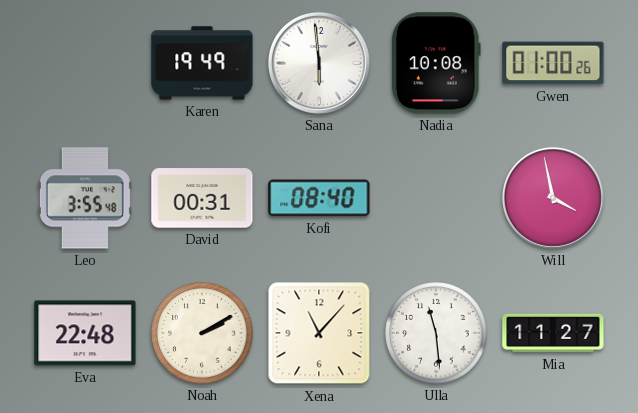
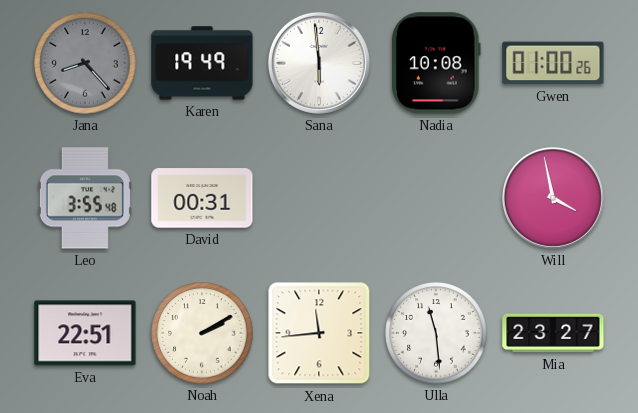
Jana: none -> 8:23 (85, 63)
Kofi: 08:40 -> none (319, 198)
Eva: 22:48 -> 22:51 (85, 333)
Xena: 11:07 -> 11:44 (319, 333)
Mia: 11:27 -> 23:27 (553, 333)
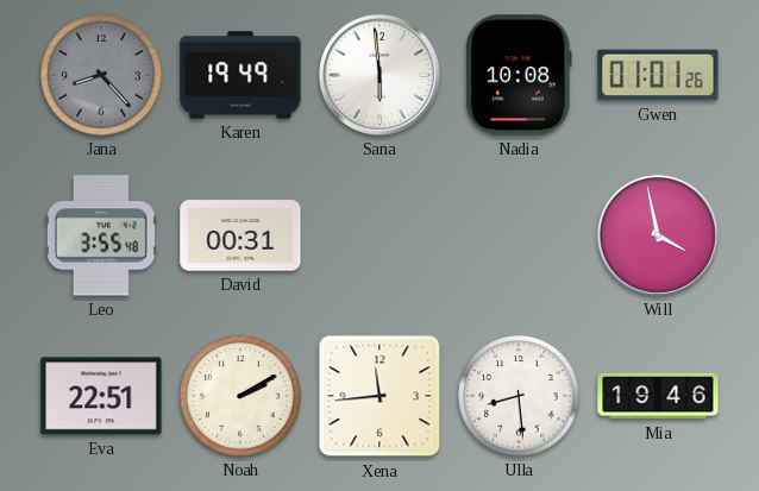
Gwen: 01:00 -> 01:01 (658, 75)
Ulla: 11:29 -> 8:29 (519, 396)
Mia: 23:27 -> 19:46 (658, 396)
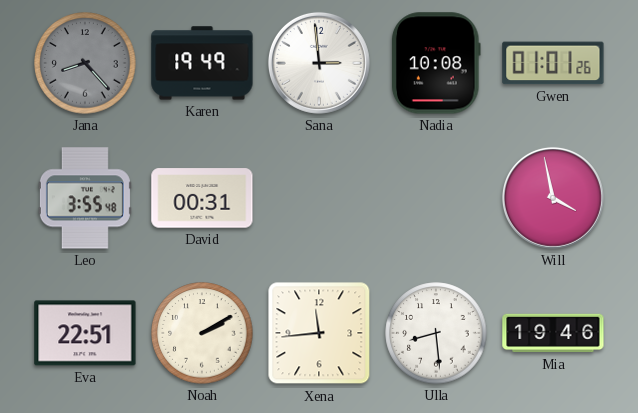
Sana: 5:59 -> 2:59 (319, 63)
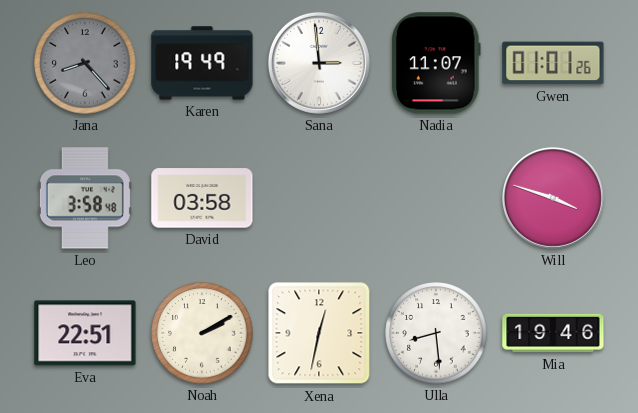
Nadia: 10:08 -> 11:07 (436, 63)
Leo: 3:55 -> 3:58 (85, 198)
David: 00:31 -> 03:58 (202, 198)
Will: 3:58 -> 3:48 (553, 198)
Xena: 11:44 -> 12:32 (319, 333)
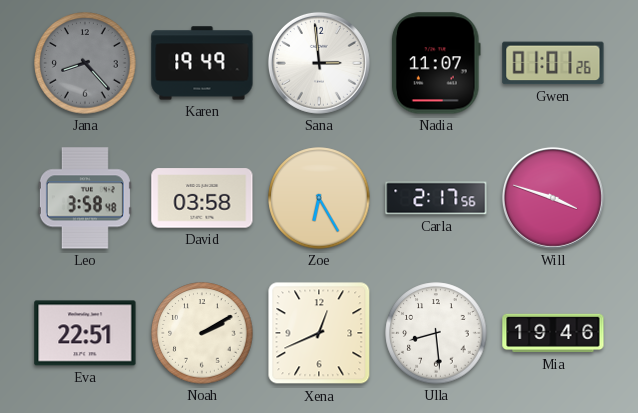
Zoe: none -> 6:25 (319, 198)
Carla: none -> 2:17 (436, 198)
Xena: 12:32 -> 12:41 (319, 333)
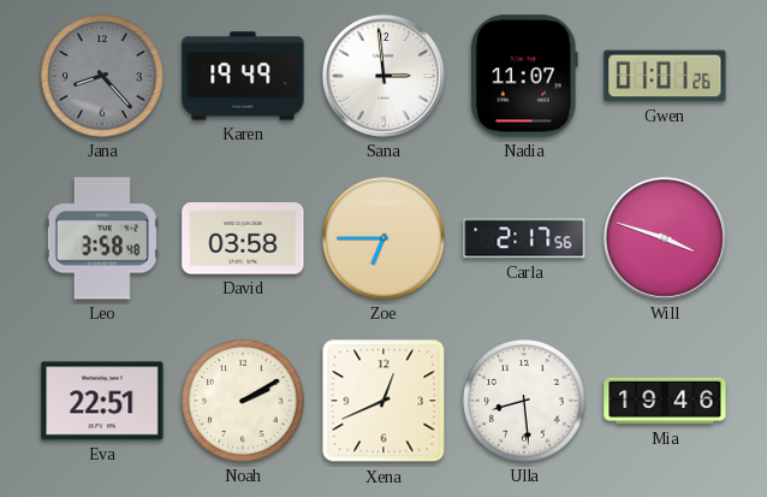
Zoe: 6:25 -> 6:45 (383, 238)
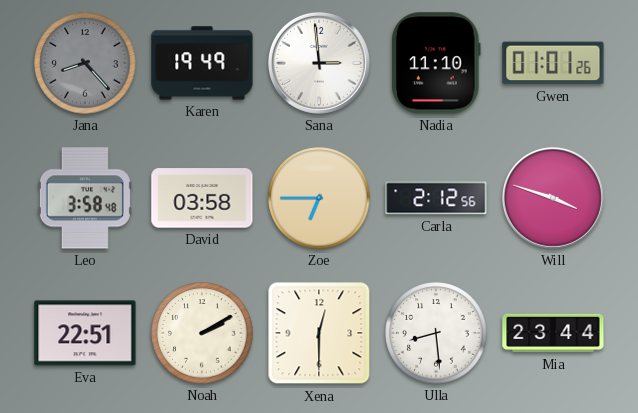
Nadia: 11:07 -> 11:10 (436, 63)
Carla: 2:17 -> 2:12 (436, 198)
Xena: 12:41 -> 12:30 (319, 333)
Mia: 19:46 -> 23:44 (553, 333)
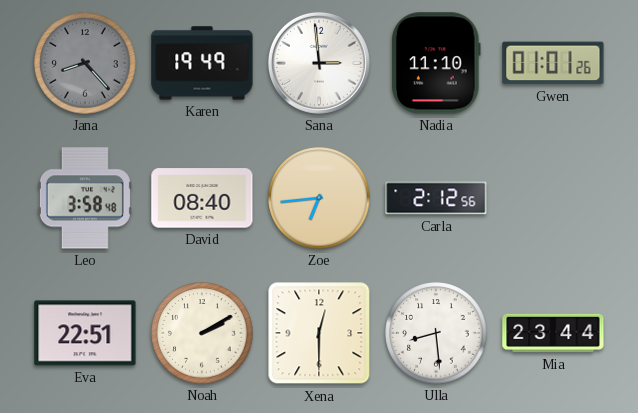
David: 03:58 -> 08:40 (202, 198)
Zoe: 6:45 -> 6:44 (319, 198)
Will: 3:48 -> none (553, 198)
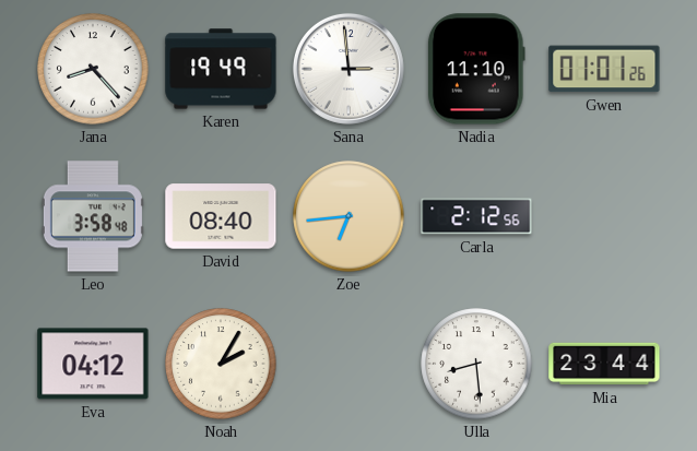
Jana dial: grey -> white (93, 69)
Eva: 22:51 -> 04:12 (93, 364)
Noah: 2:10 -> 2:05 (221, 364)
Xena: 12:30 -> none (319, 333)
